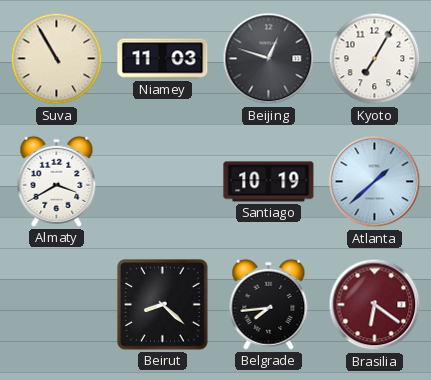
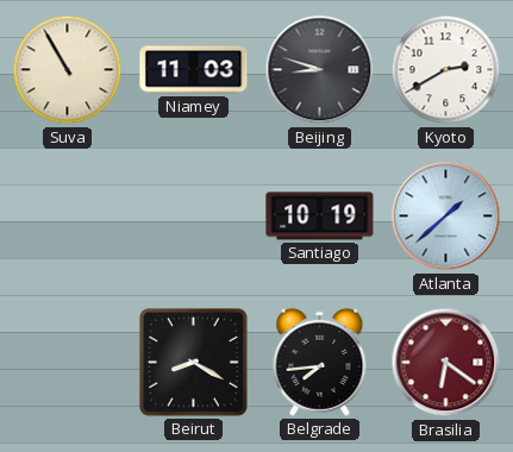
Beijing: 12:48 -> 8:48 (320, 70)
Kyoto: 7:05 -> 2:40 (446, 70)
Almaty: 3:40 -> none (57, 181)
Beirut: 8:22 -> 8:20 (194, 363)
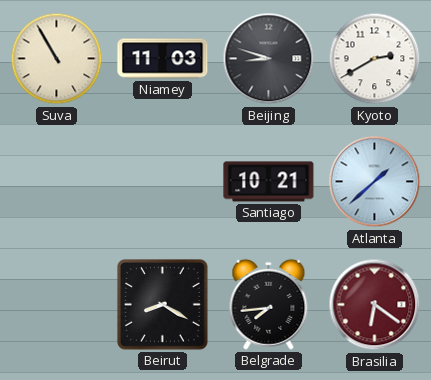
Santiago: 10:19 -> 10:21 (269, 182)
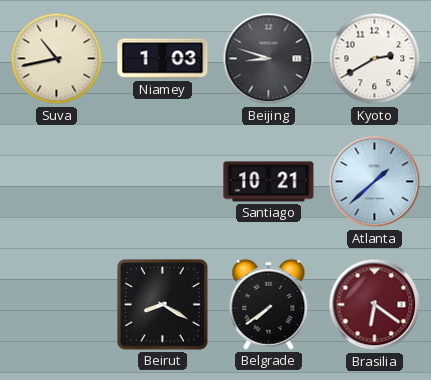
Suva: 10:55 -> 10:43 (57, 59)
Niamey: 11:03 -> 1:03 (163, 59)
Belgrade: 7:44 -> 7:39 (269, 304)
